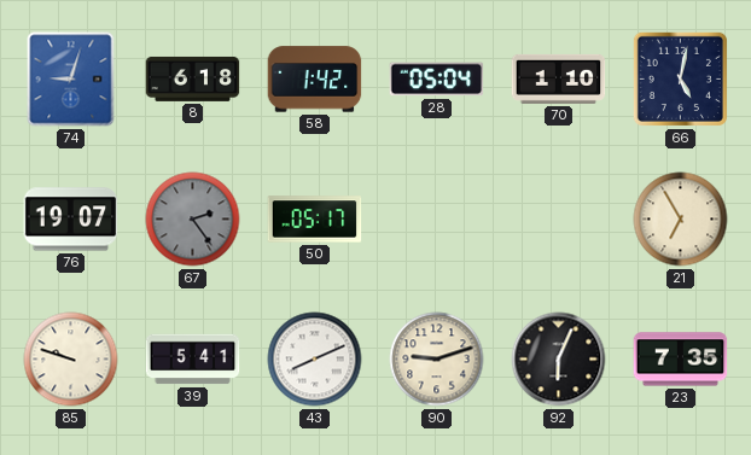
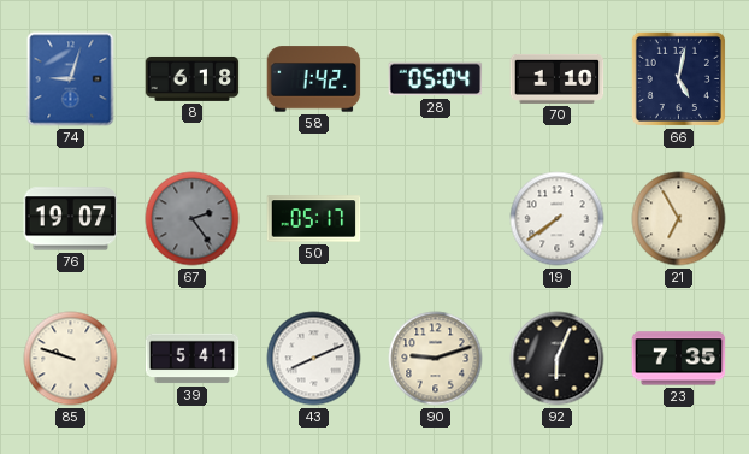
19: none -> 7:39 (558, 219)
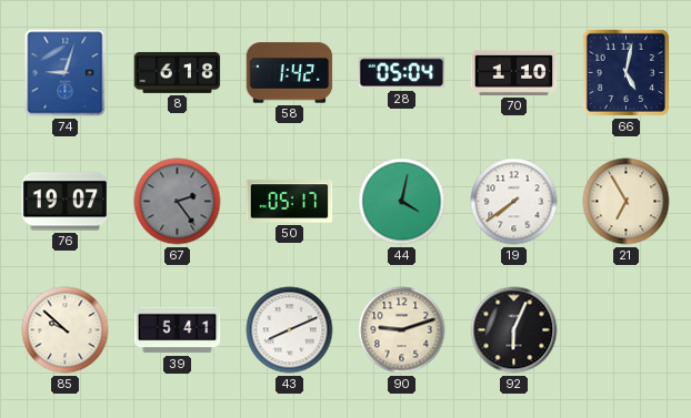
44: none -> 4:02 (402, 202)
85: 9:48 -> 9:52 (66, 330)
23: 7:35 -> none (679, 359)
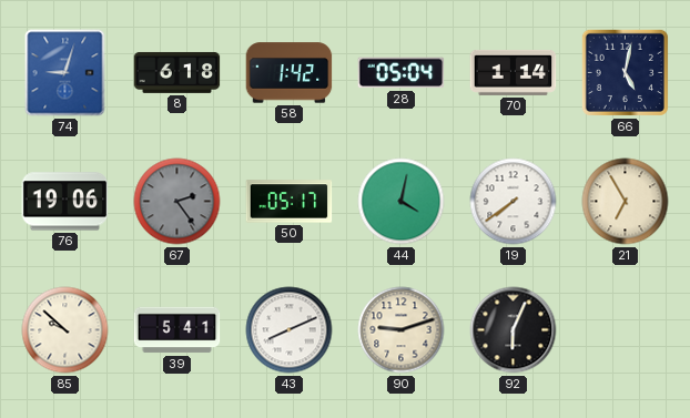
70: 1:10 -> 1:14 (514, 72)
76: 19:07 -> 19:06 (65, 202)
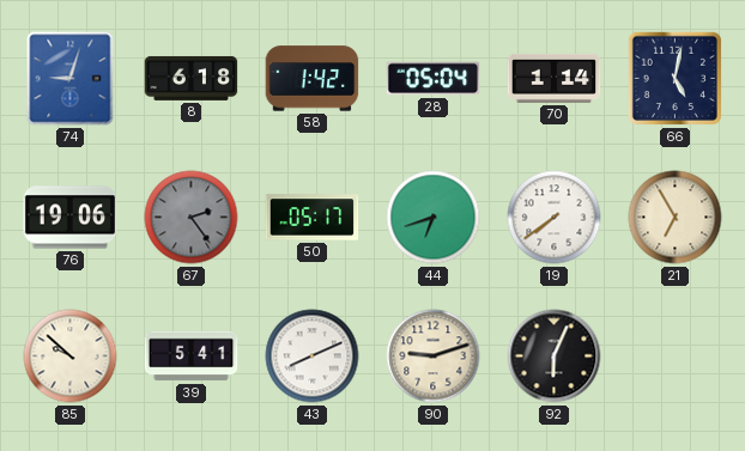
44: 4:02 -> 6:42 (434, 218)
